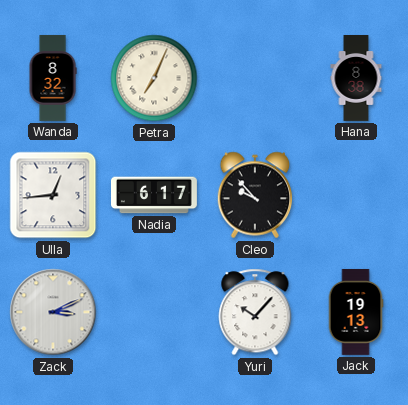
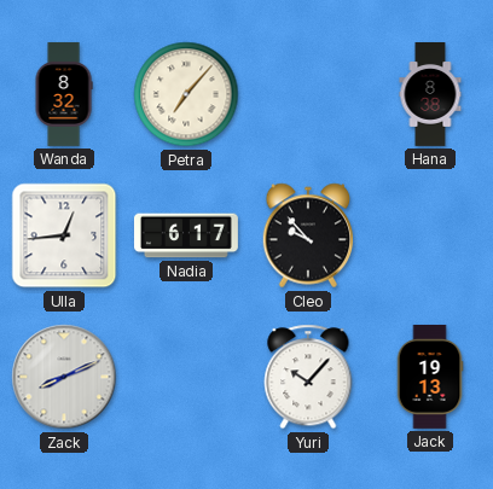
Petra: 7:04 -> 7:07 (186, 94)
Zack: 3:11 -> 8:11 (64, 377)
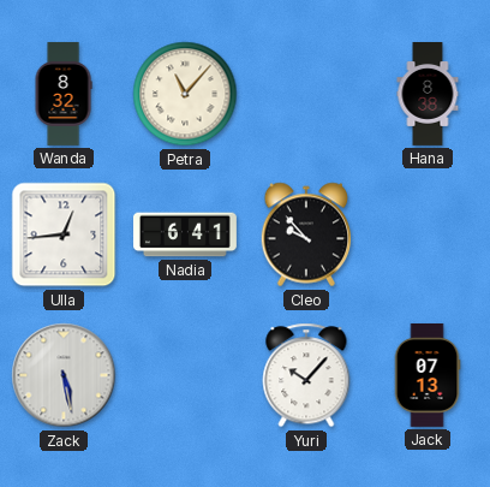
Petra: 7:07 -> 11:07 (185, 94)
Nadia: 6:17 -> 6:41 (185, 234)
Zack: 8:11 -> 5:28 (64, 375)
Jack: 19:13 -> 07:13 (428, 375)
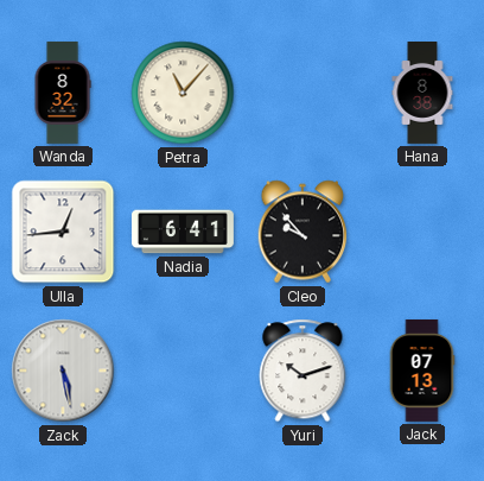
Yuri: 10:07 -> 10:12 (302, 371)
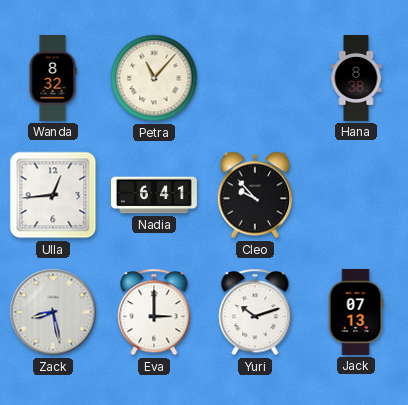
Zack: 5:28 -> 8:28 (53, 312)
Eva: none -> 3:00 (154, 312)
